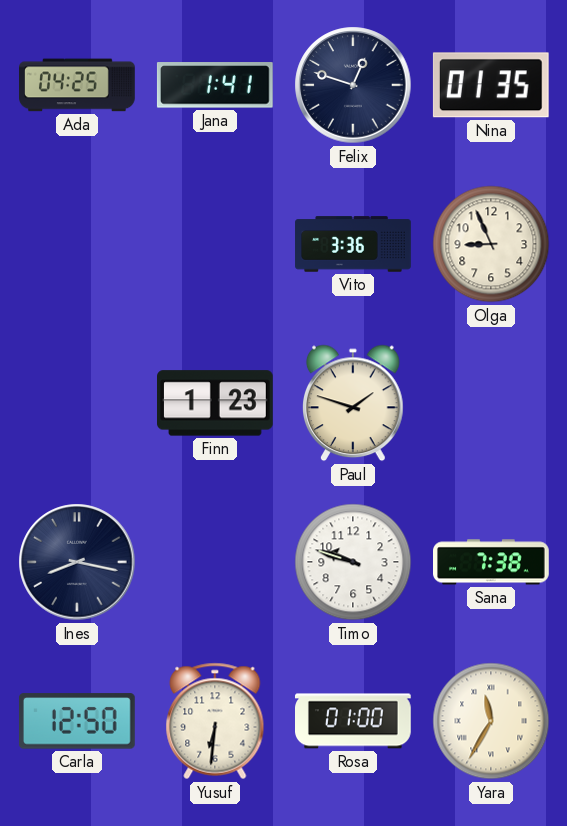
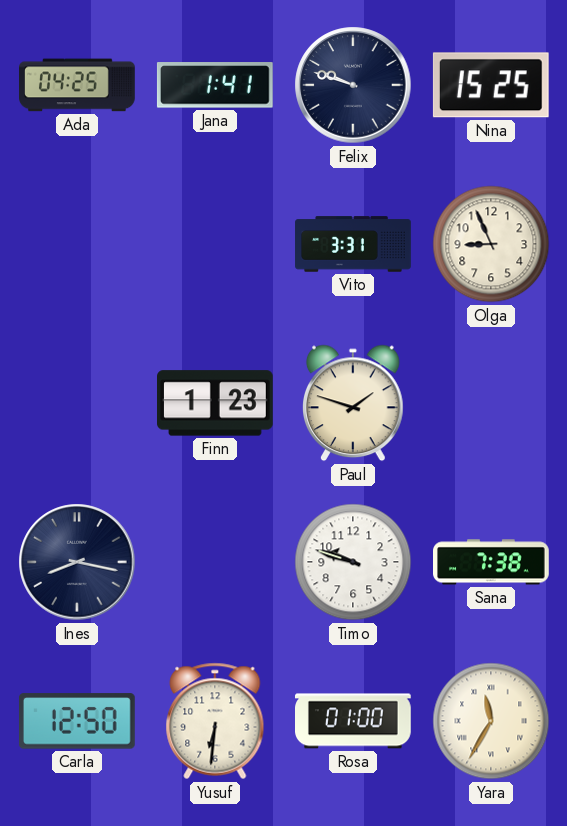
Felix: 12:48 -> 9:48 (353, 85)
Nina: 01:35 -> 15:25 (491, 85)
Vito: 3:36 -> 3:31 (353, 244)
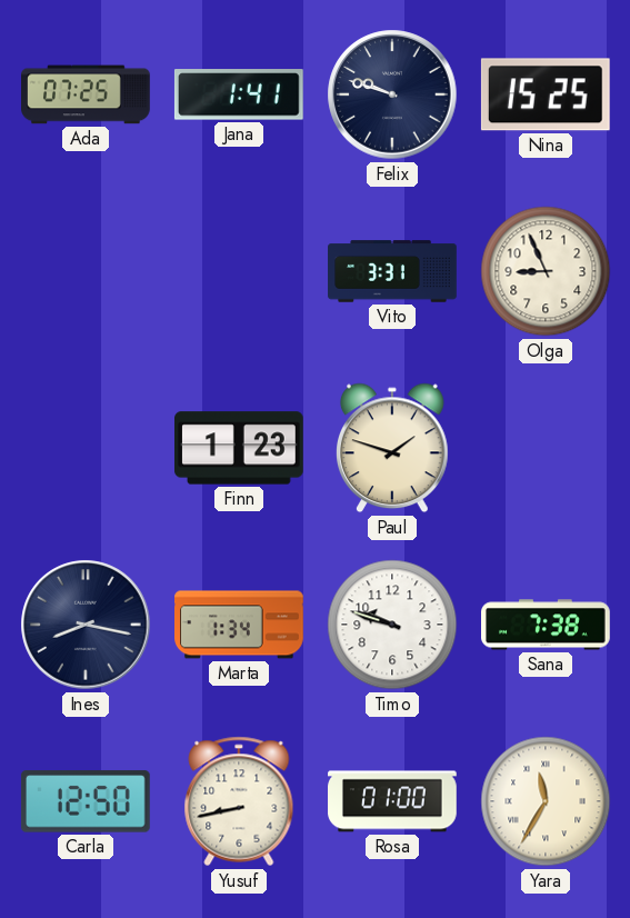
Ada: 04:25 -> 07:25 (87, 94)
Marta: none -> 1:34 (240, 625)
Yusuf: 6:31 -> 8:43 (239, 801)
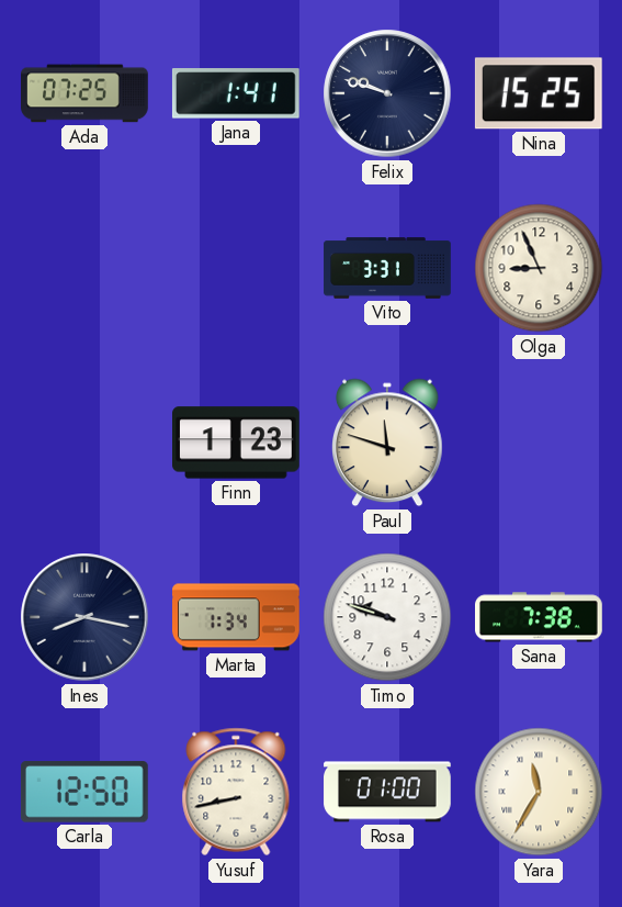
Paul: 1:48 -> 11:48 (388, 443)
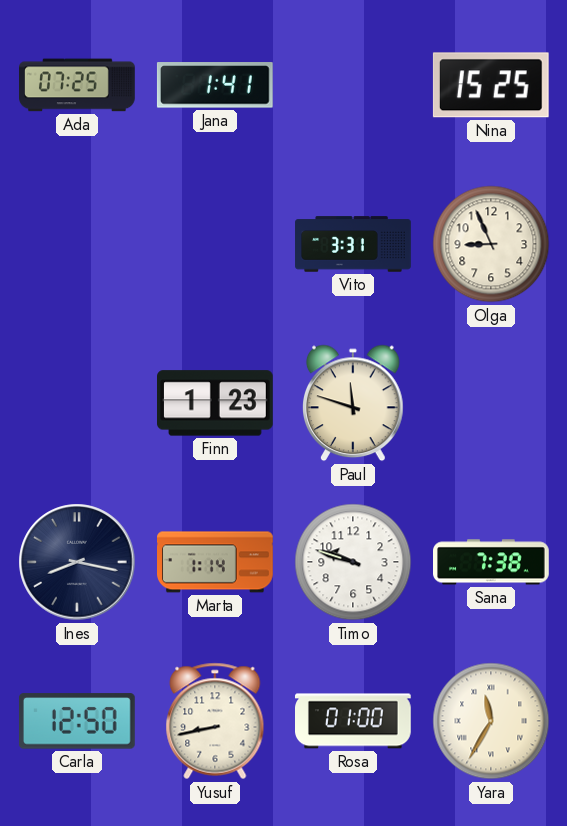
Felix: 9:48 -> none (387, 93)
Marta: 1:34 -> 1:14 (216, 562)
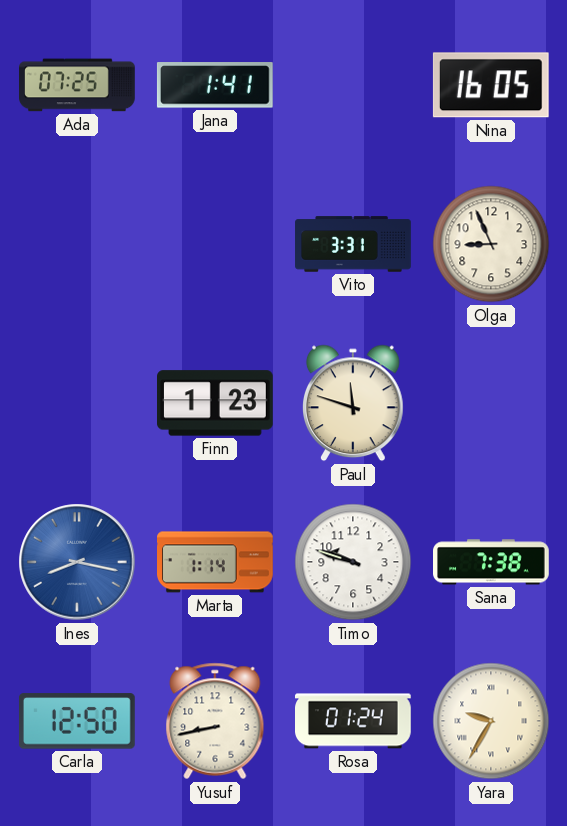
Nina: 15:25 -> 16:05 (491, 85)
Ines dial: navy -> blue (77, 562)
Rosa: 01:00 -> 01:24 (354, 721)
Yara: 11:35 -> 9:35 (491, 721)
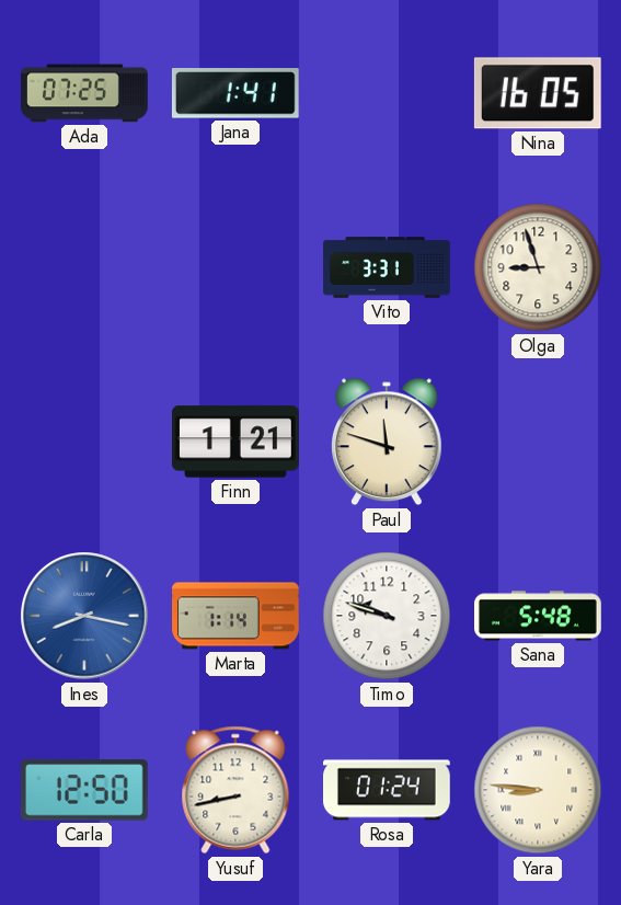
Olga: 8:56 -> 8:57 (538, 267)
Finn: 1:23 -> 1:21 (237, 442)
Sana: 7:38 -> 5:48 (539, 616)
Yara: 9:35 -> 8:46 (538, 790)
